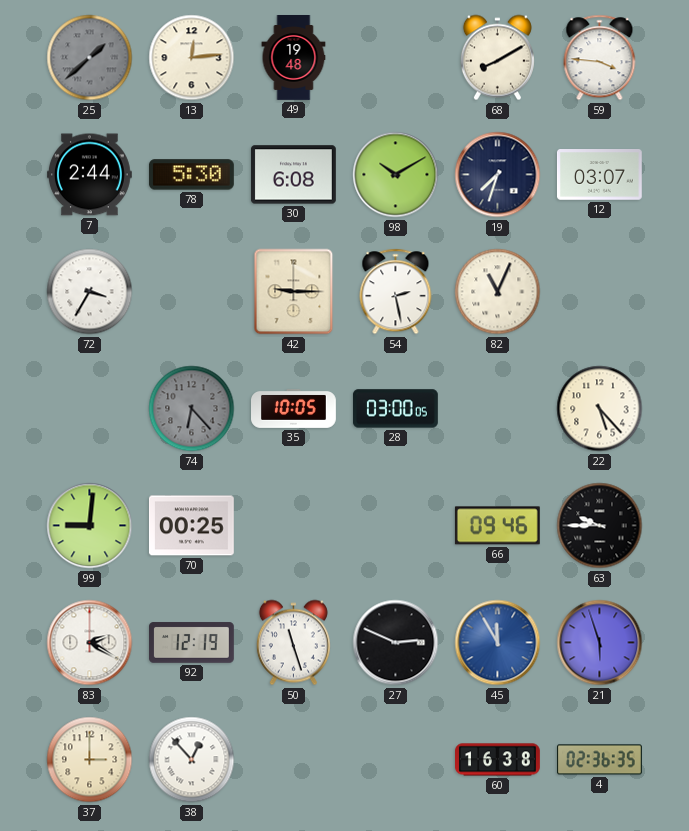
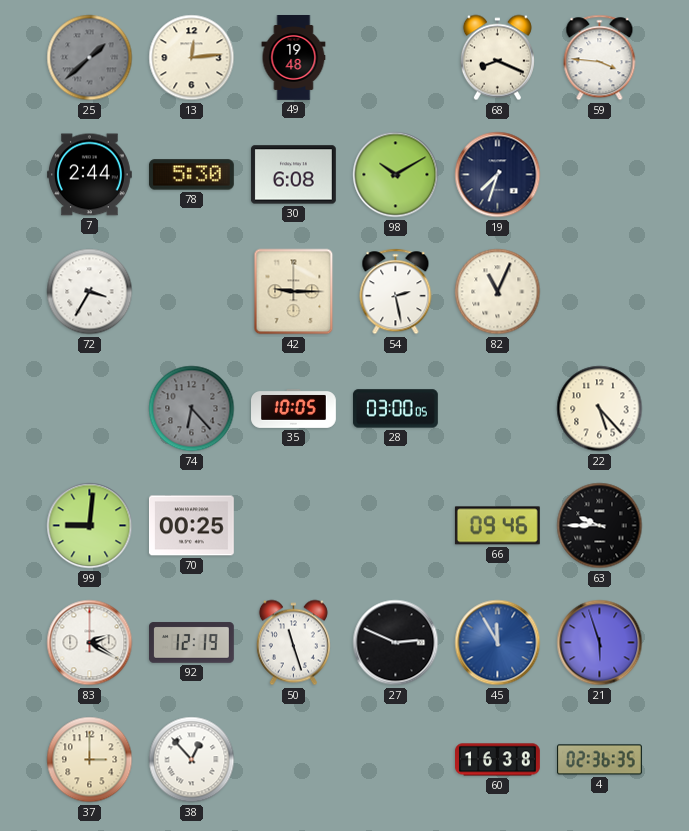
68: 8:10 -> 8:19 (497, 58)
12: 03:07 -> none (599, 175)
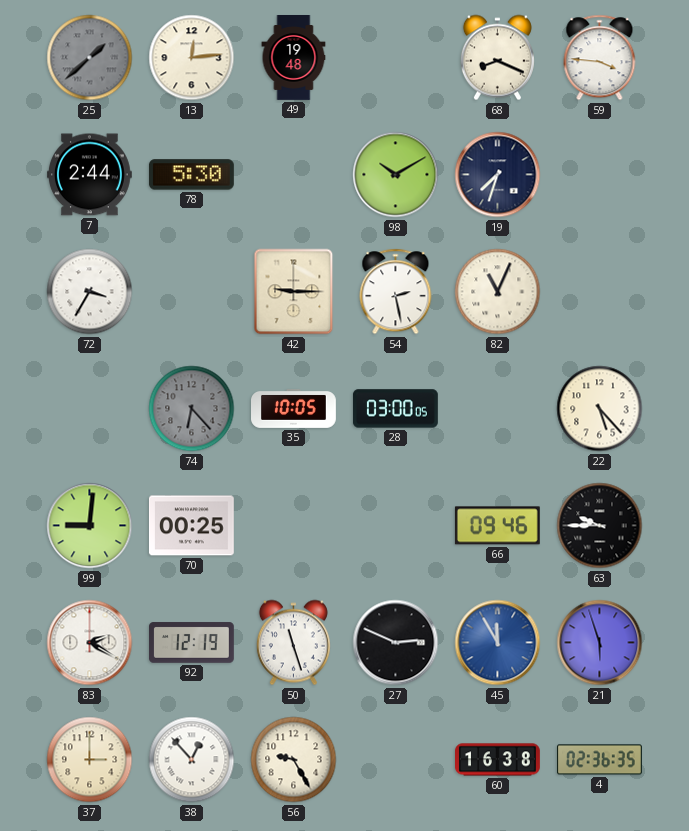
30: 6:08 -> none (294, 175)
56: none -> 9:25 (294, 760)
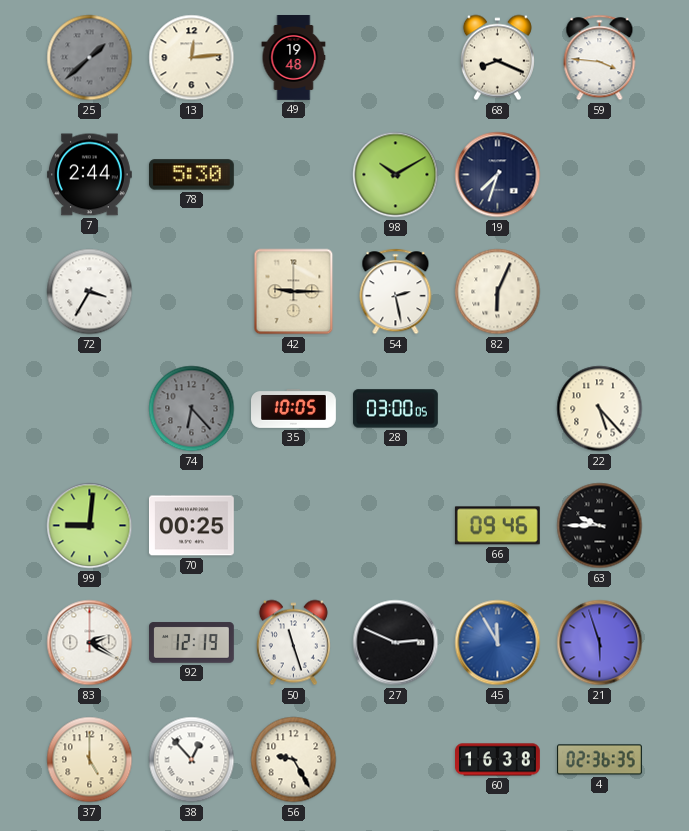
82: 11:04 -> 6:04 (498, 292)
37: 3:00 -> 5:00 (90, 760)
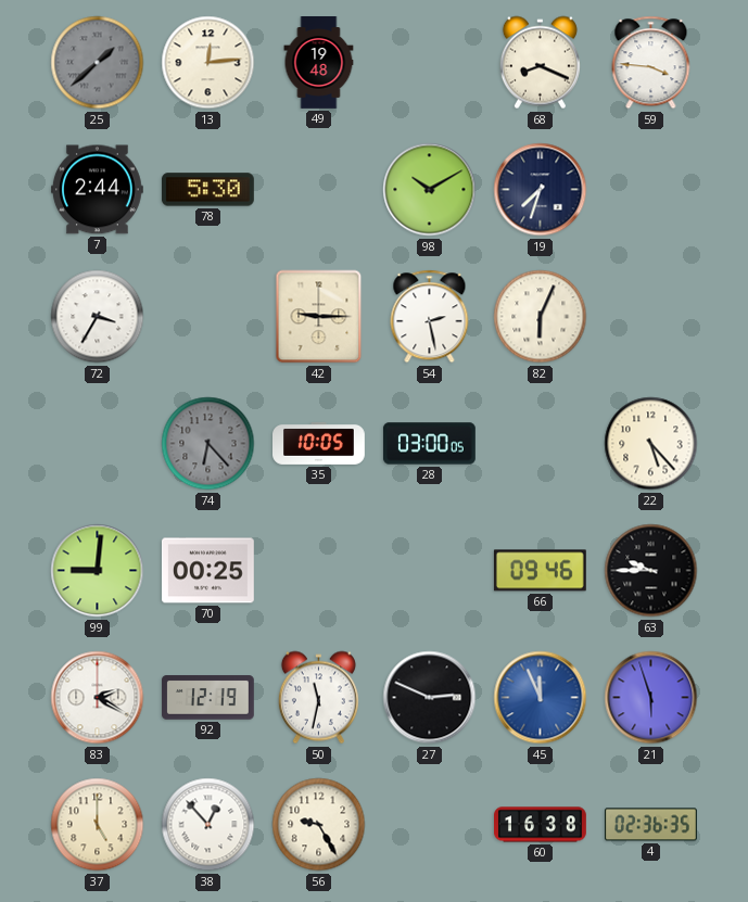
50: 11:27 -> 11:32 (318, 698)
45: 11:55 -> 11:56 (541, 698)
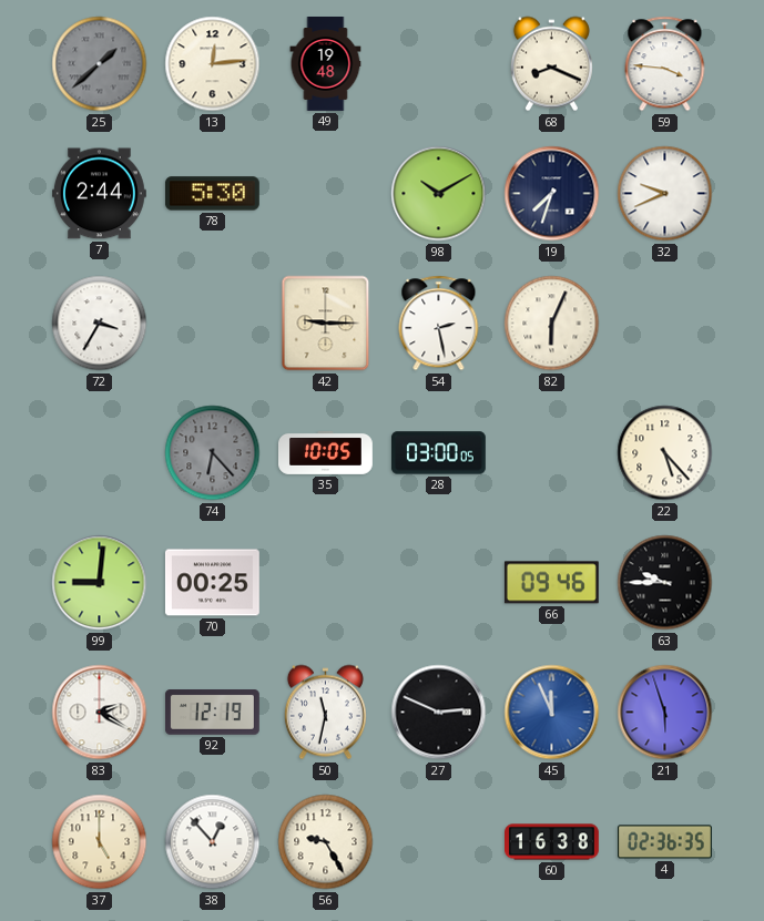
32: none -> 9:41 (665, 194)
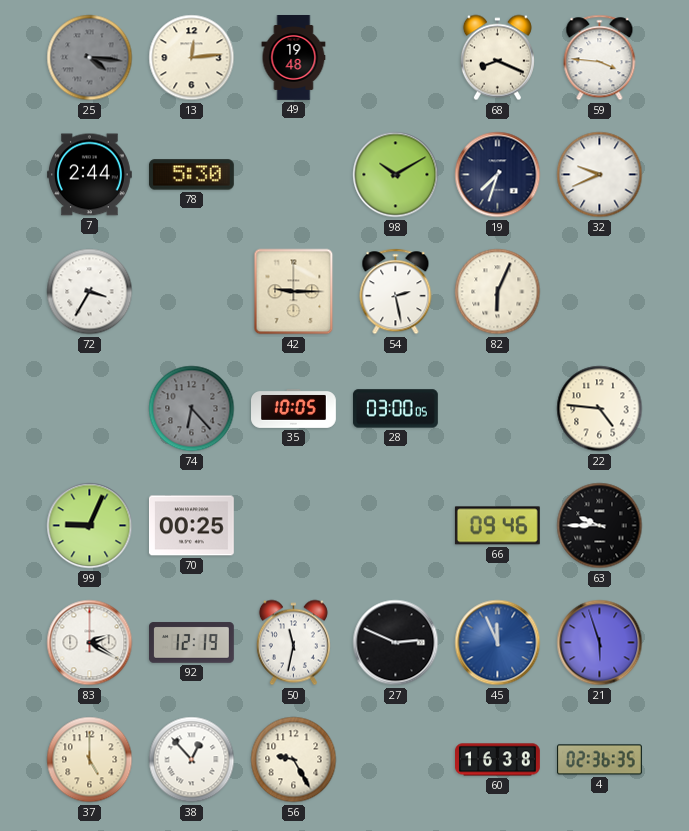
25: 1:38 -> 4:16 (90, 58)
22: 5:23 -> 4:46 (600, 409)
99: 9:01 -> 9:04 (90, 526)
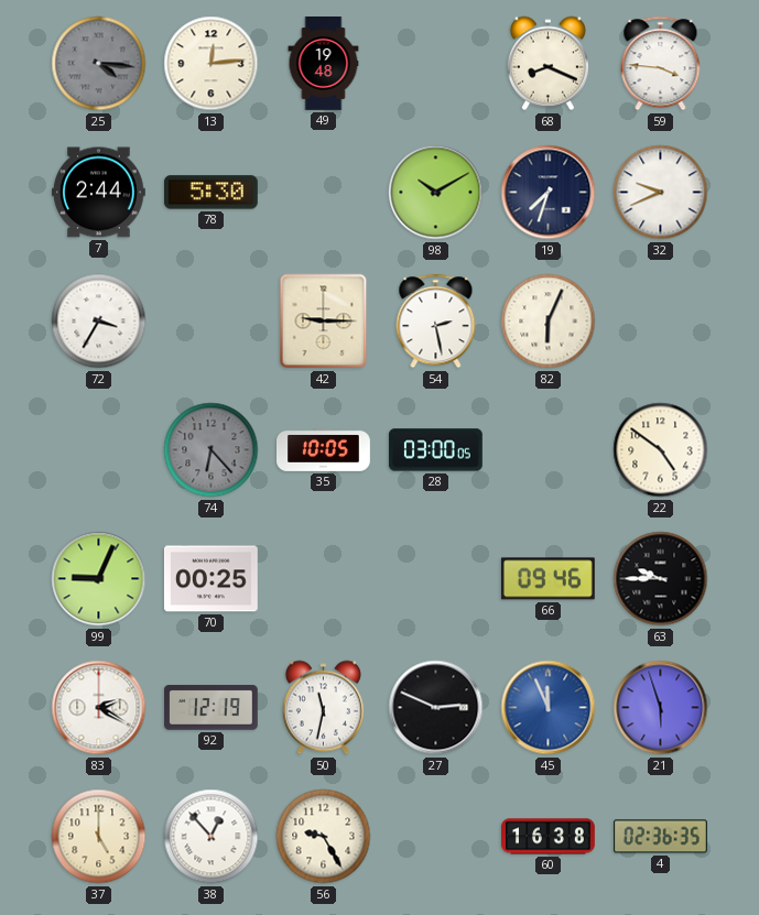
22: 4:46 -> 4:51 (661, 450)
